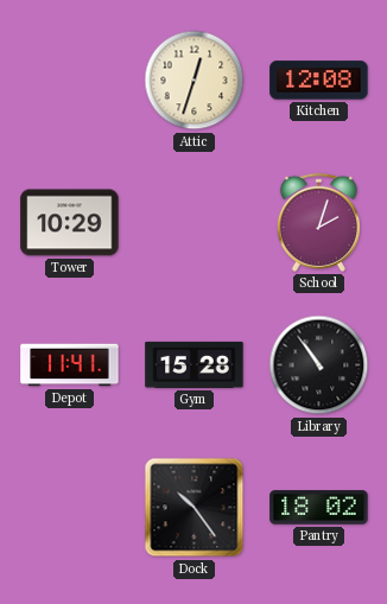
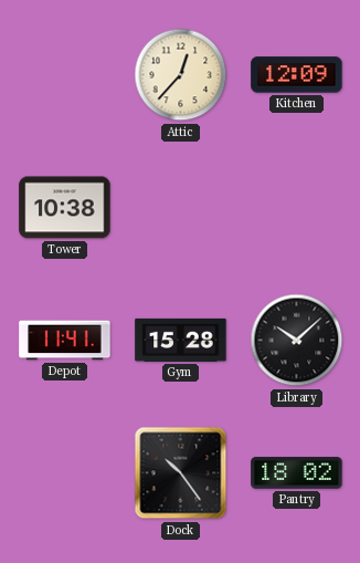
Attic: 12:33 -> 12:37 (181, 75)
Kitchen: 12:08 -> 12:09 (297, 75)
Tower: 10:29 -> 10:38 (65, 208)
School: 2:03 -> none (318, 222)
Library: 10:54 -> 10:08 (297, 341)
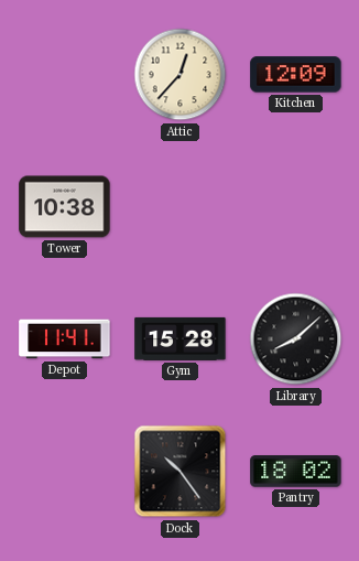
Library: 10:08 -> 8:08 (296, 339)
